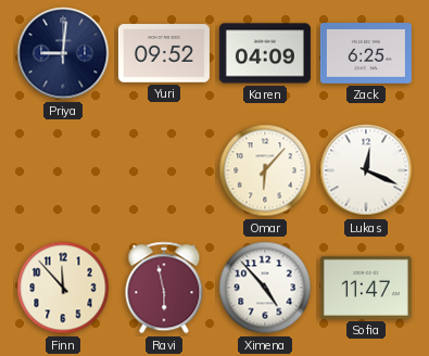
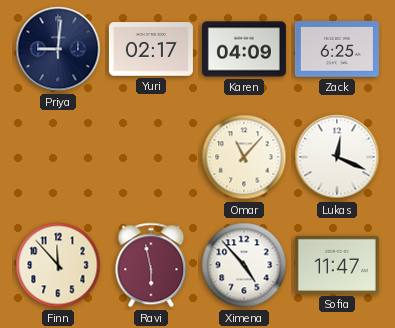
Yuri: 09:52 -> 02:17 (151, 49)
Omar: 6:07 -> 11:07 (244, 157)
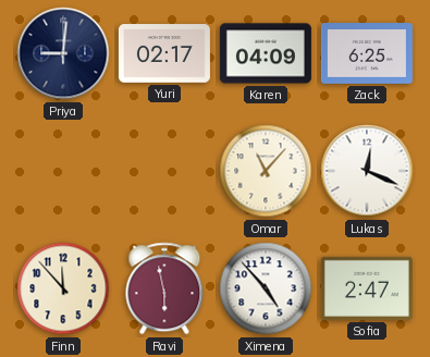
Sofia: 11:47 -> 2:47 (367, 288)
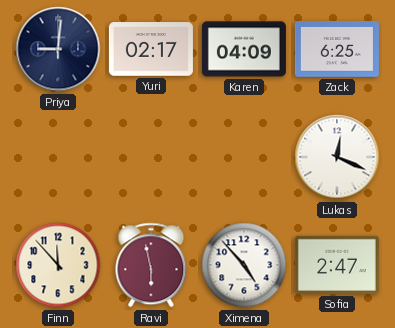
Omar: 11:07 -> none (266, 171)
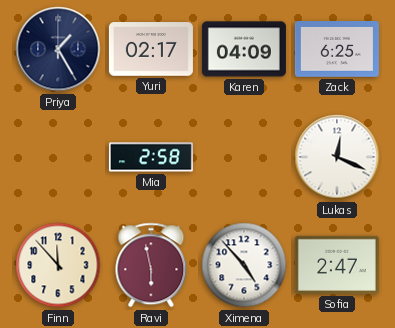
Priya: 9:01 -> 1:25 (58, 49)
Mia: none -> 2:58 (151, 157)
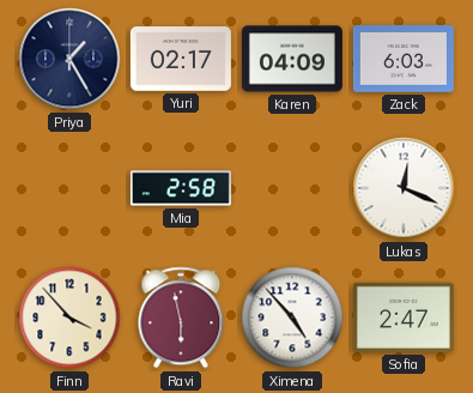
Zack: 6:25 -> 6:03 (404, 60)
Finn: 11:53 -> 3:53 (69, 318)
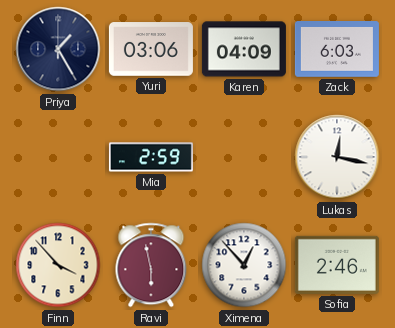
Yuri: 02:17 -> 03:06 (151, 49)
Mia: 2:58 -> 2:59 (151, 157)
Lukas: 12:19 -> 12:17 (337, 157)
Ximena: 4:53 -> 12:53 (244, 265)
Sofia: 2:47 -> 2:46 (337, 265)
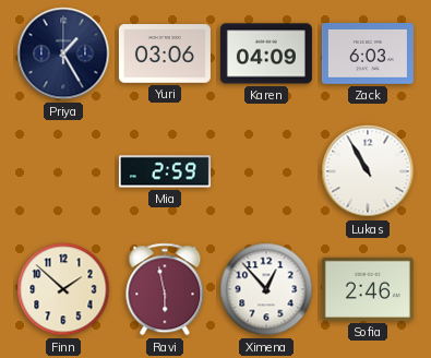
Lukas: 12:17 -> 10:55 (368, 171)
Finn: 3:53 -> 1:52 (63, 289)
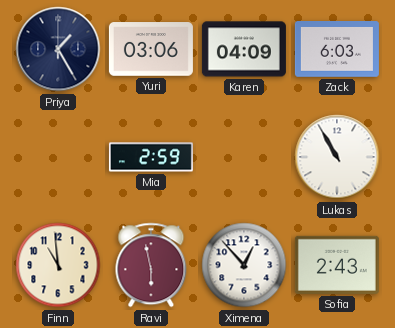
Finn: 1:52 -> 10:59 (58, 265)
Sofia: 2:46 -> 2:43 (337, 265)
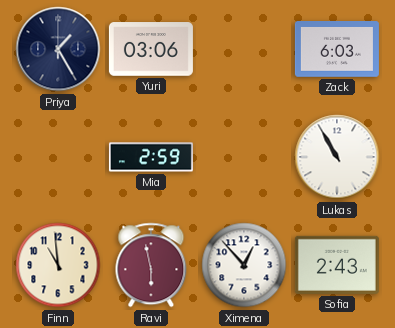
Karen: 04:09 -> none (244, 49)
